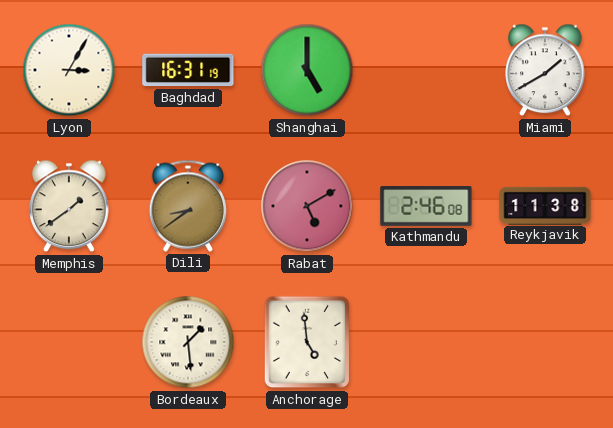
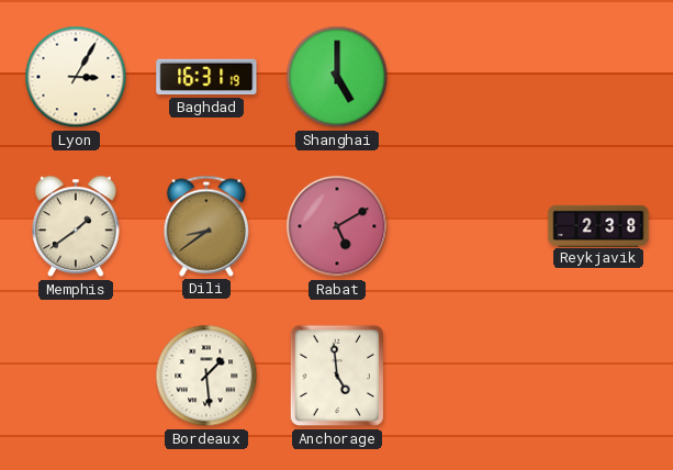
Miami: 1:40 -> none (545, 70)
Kathmandu: 2:46 -> none (426, 206)
Reykjavik: 11:38 -> 2:38 (598, 225)
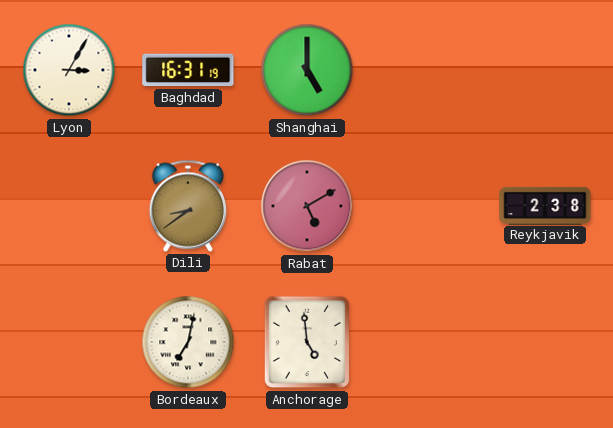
Memphis: 1:39 -> none (76, 226)
Bordeaux: 1:29 -> 7:02 (188, 342)
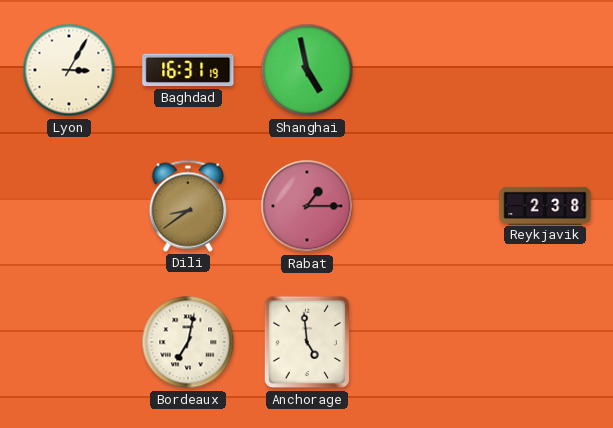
Shanghai: 5:00 -> 4:58 (307, 70)
Rabat: 5:10 -> 1:15 (307, 206)
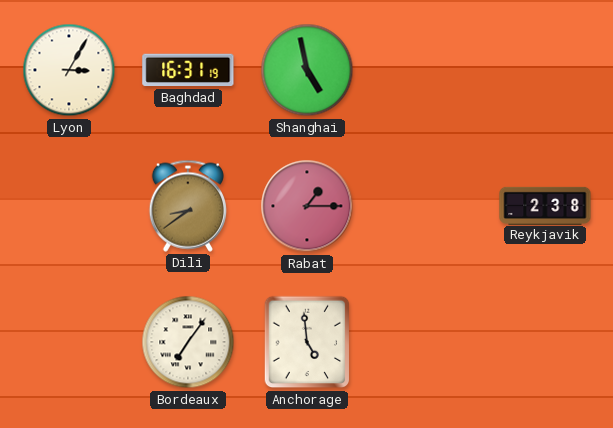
Bordeaux: 7:02 -> 7:06 (188, 342)
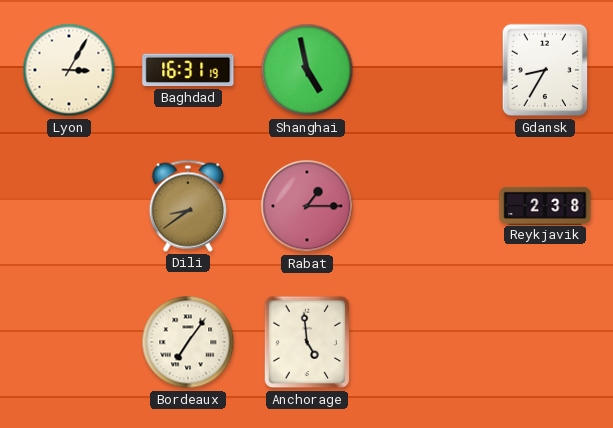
Gdansk: none -> 8:35 (545, 70)
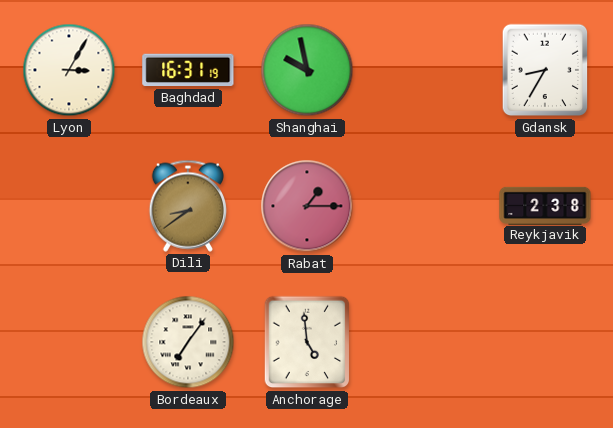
Shanghai: 4:58 -> 9:58 (307, 70)
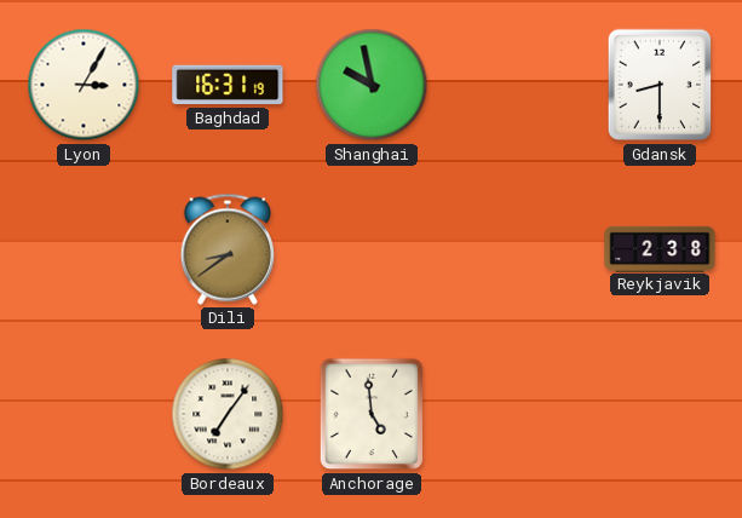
Gdansk: 8:35 -> 8:30 (660, 85)
Rabat: 1:15 -> none (307, 206)
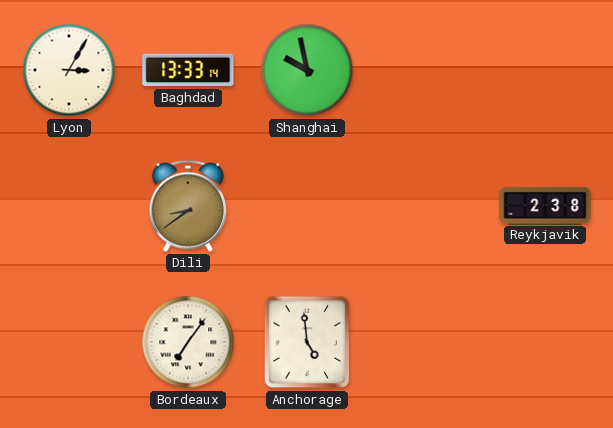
Baghdad: 16:31 -> 13:33 (188, 70)
Gdansk: 8:30 -> none (660, 85)
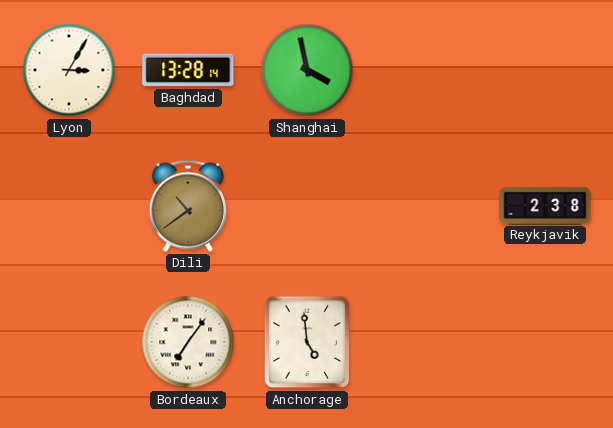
Baghdad: 13:33 -> 13:28 (188, 70)
Shanghai: 9:58 -> 3:58 (307, 70)
Dili: 8:39 -> 10:39 (187, 206)
